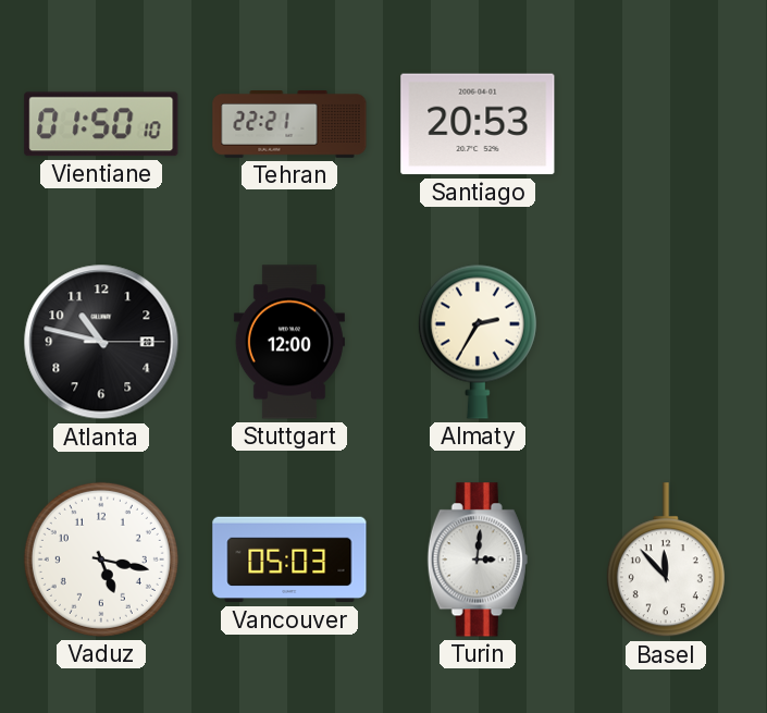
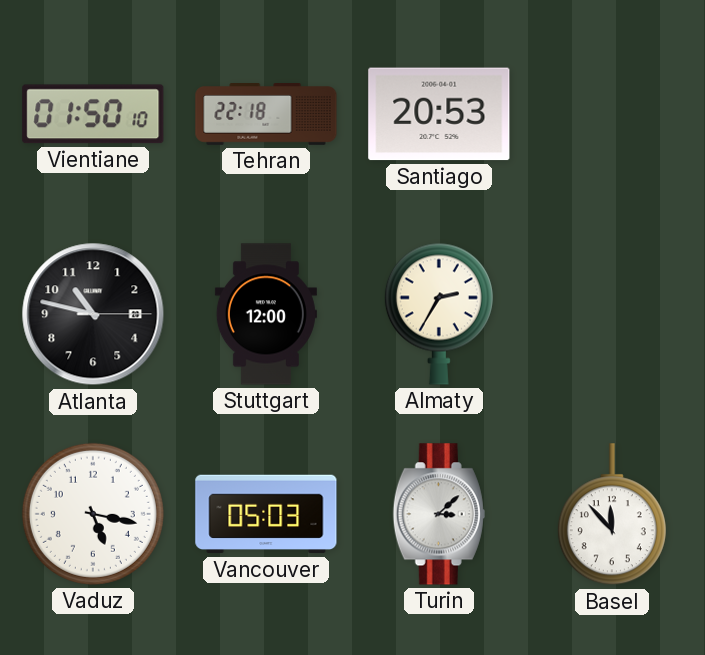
Tehran: 22:21 -> 22:18 (266, 115)
Turin: 3:01 -> 3:08 (439, 514)
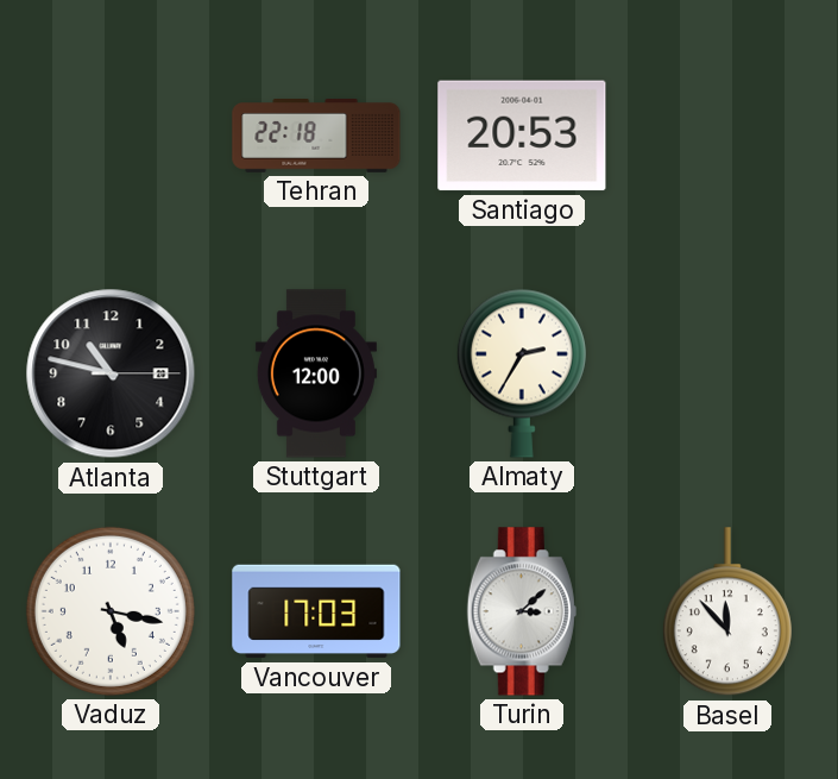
Vientiane: 01:50 -> none (93, 114)
Vancouver: 05:03 -> 17:03 (316, 611)
